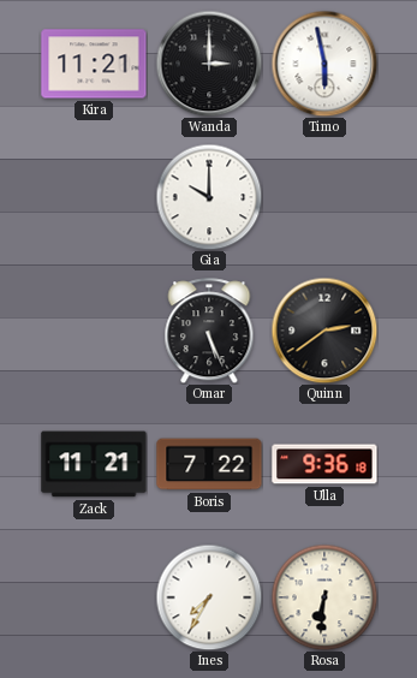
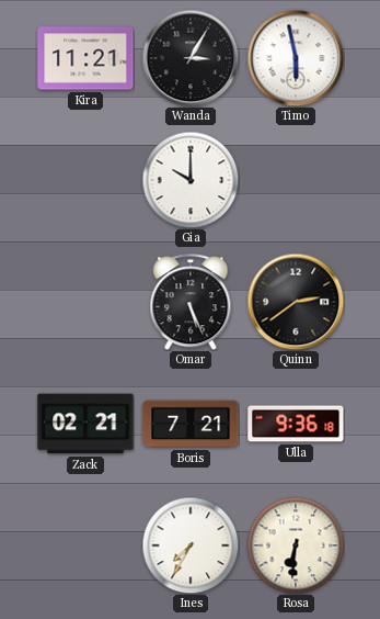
Wanda: 3:00 -> 3:05 (191, 58)
Zack: 11:21 -> 02:21 (85, 424)
Boris: 7:22 -> 7:21 (191, 424)
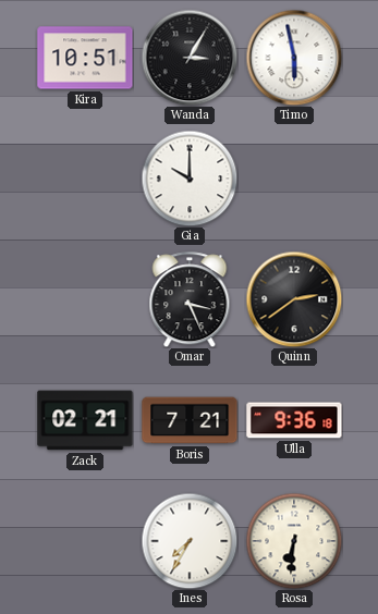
Kira: 11:21 -> 10:51 (85, 58)
Omar: 5:26 -> 3:26 (190, 299)
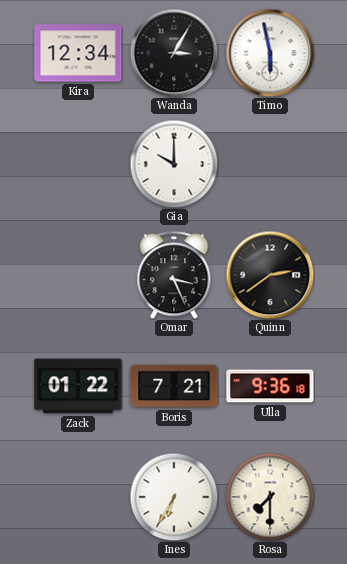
Kira: 10:51 -> 12:34 (78, 53)
Zack: 02:21 -> 01:22 (78, 386)
Ines: 7:35 -> 6:35 (174, 497)
Rosa: 6:31 -> 7:30 (270, 497)
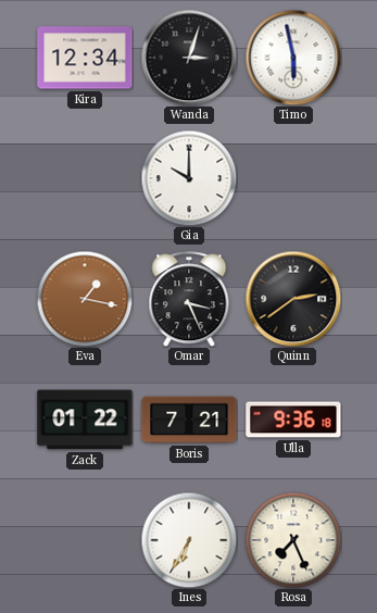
Wanda: 3:05 -> 3:03 (189, 58)
Eva: none -> 1:17 (85, 299)
Rosa: 7:30 -> 7:26 (293, 540)
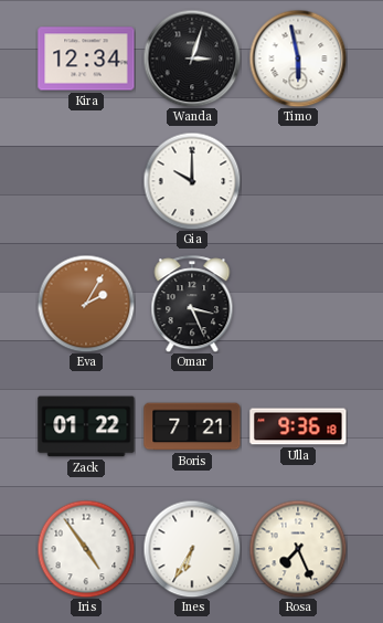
Eva: 1:17 -> 2:05 (86, 304)
Quinn: 2:39 -> none (293, 299)
Iris: none -> 4:54 (86, 549)
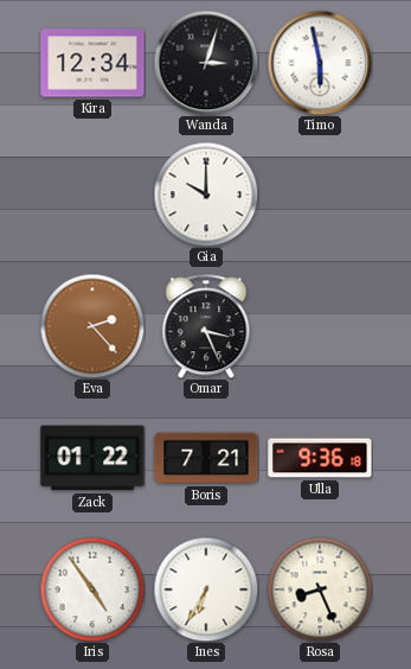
Eva: 2:05 -> 2:23 (92, 326)
Rosa: 7:26 -> 8:26 (320, 590)
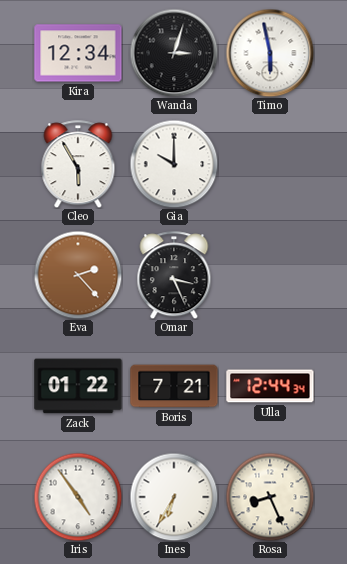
Cleo: none -> 5:55 (78, 164)
Ulla: 9:36 -> 12:44 (270, 386)
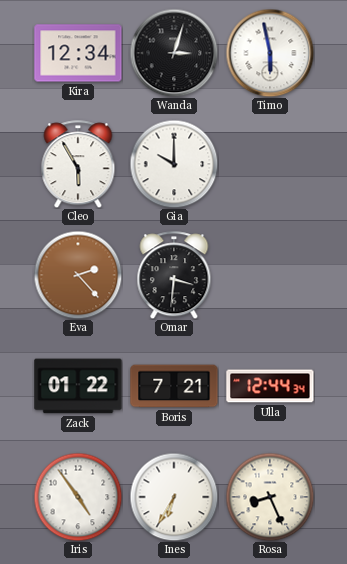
Omar: 3:26 -> 3:31 (174, 275)
